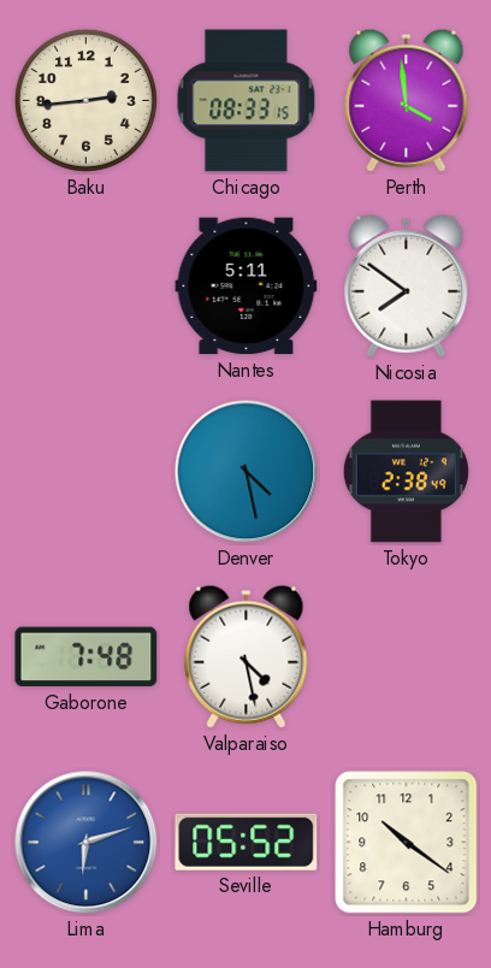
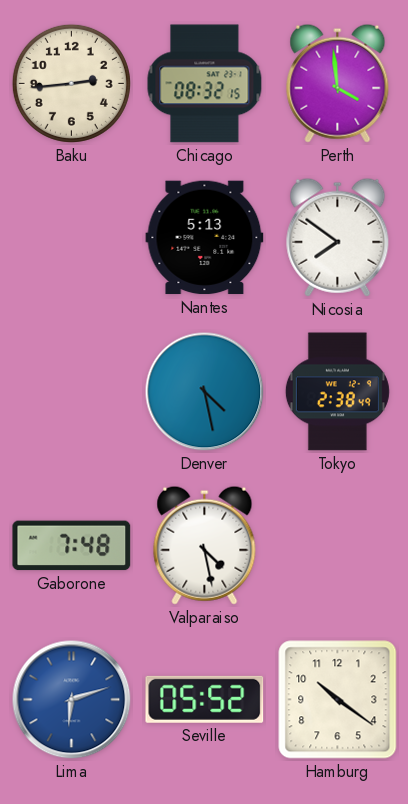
Chicago: 08:33 -> 08:32 (205, 84)
Nantes: 5:11 -> 5:13 (205, 238)
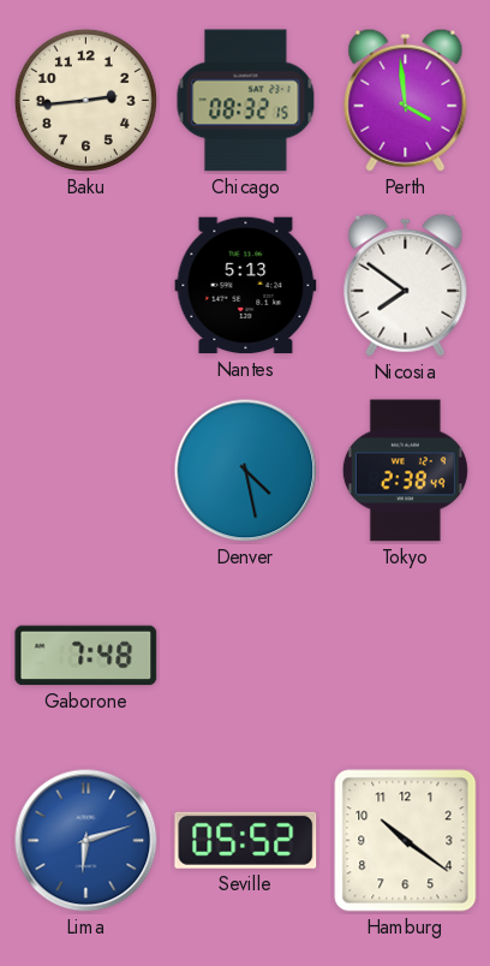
Valparaiso: 4:28 -> none (205, 545)
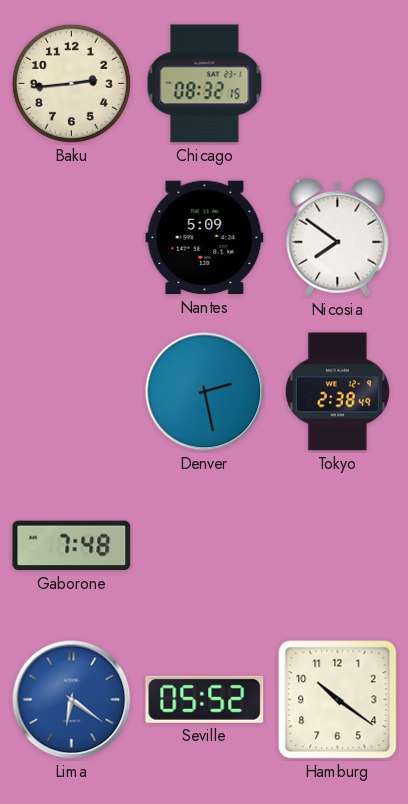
Perth: 3:59 -> none (406, 100)
Nantes: 5:13 -> 5:09 (205, 238)
Denver: 4:28 -> 2:28 (205, 392)
Lima: 6:12 -> 6:21 (72, 700)
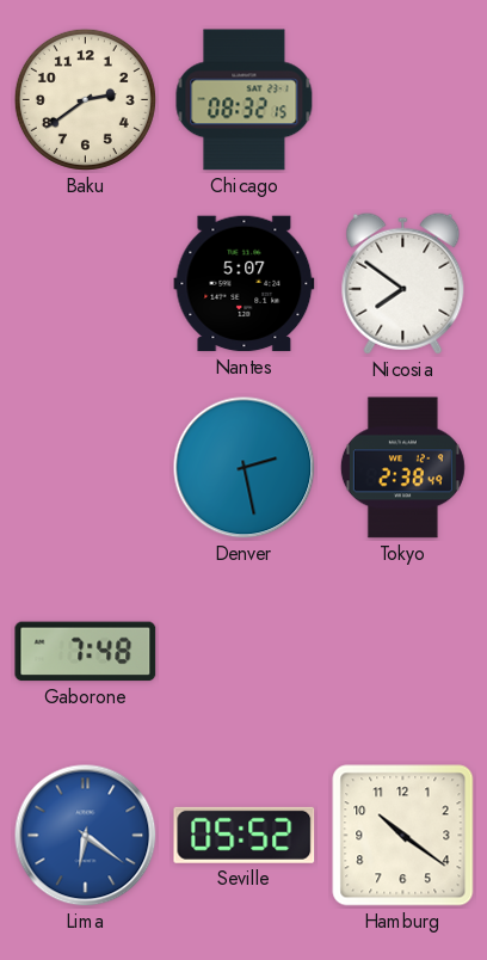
Baku: 2:44 -> 2:39 (85, 99)
Nantes: 5:09 -> 5:07 (245, 284)
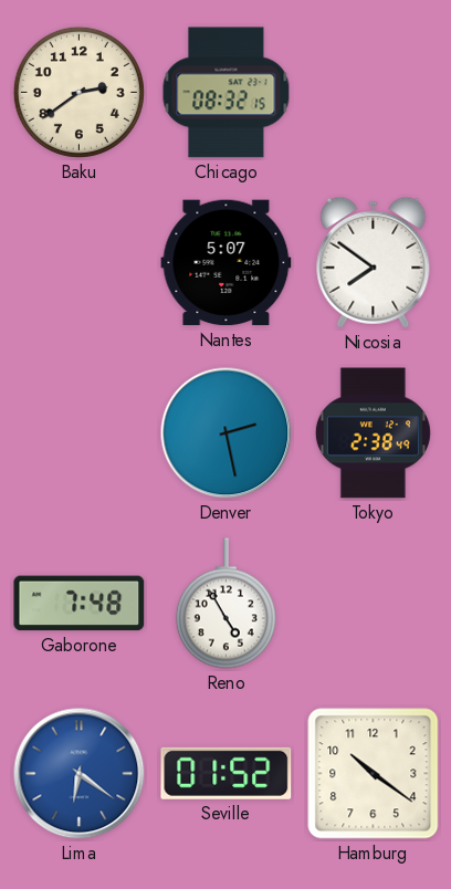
Reno: none -> 4:55 (225, 604)
Seville: 05:52 -> 01:52 (227, 773)
